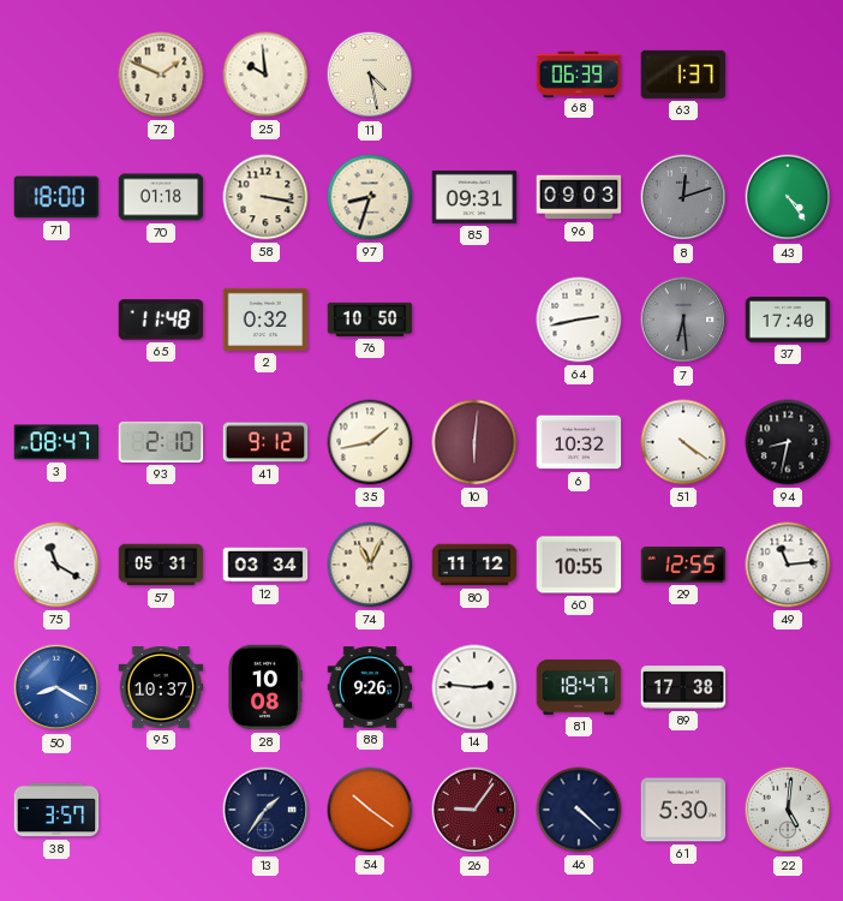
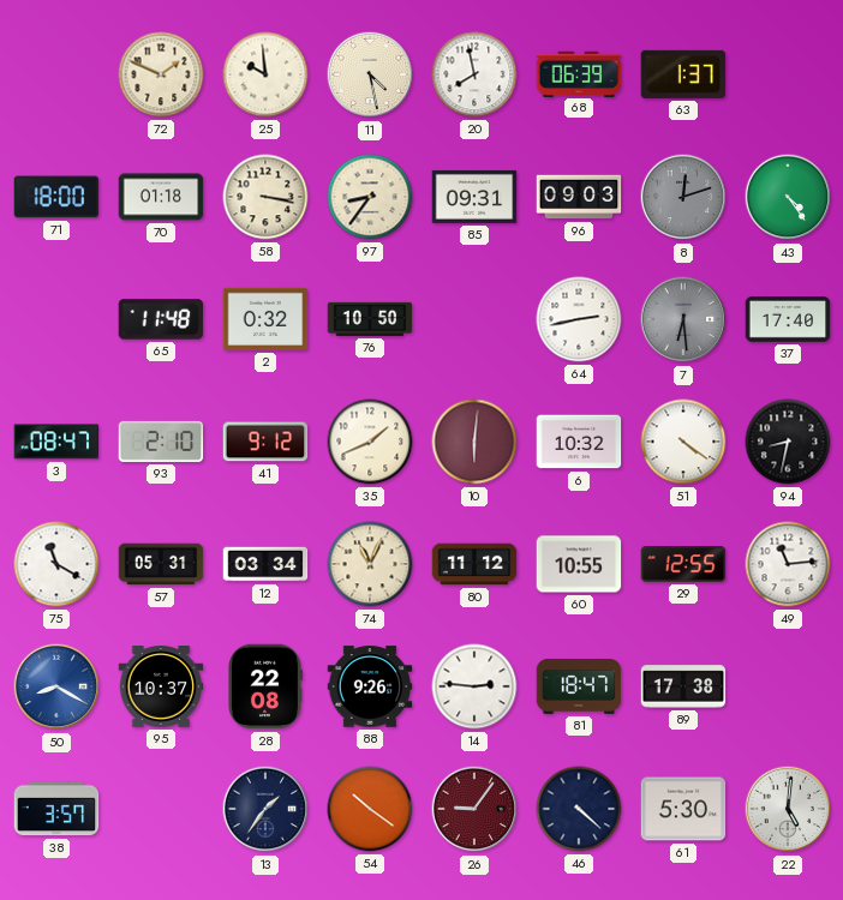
20: none -> 7:58 (474, 74)
97: 8:33 -> 8:36 (370, 197)
35: 1:43 -> 1:41 (370, 442)
28: 10:08 -> 22:08 (265, 686)
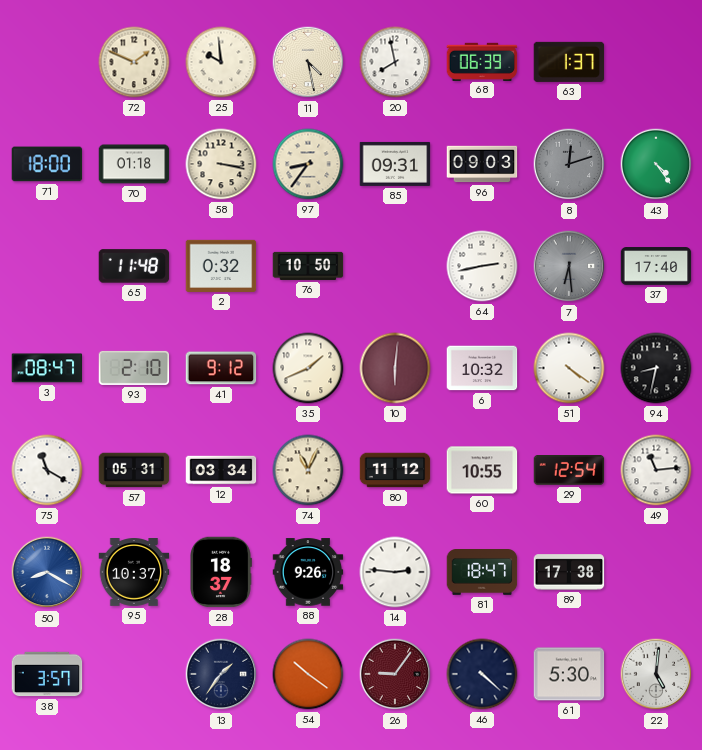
29: 12:55 -> 12:54 (569, 471)
28: 22:08 -> 18:37 (221, 572)
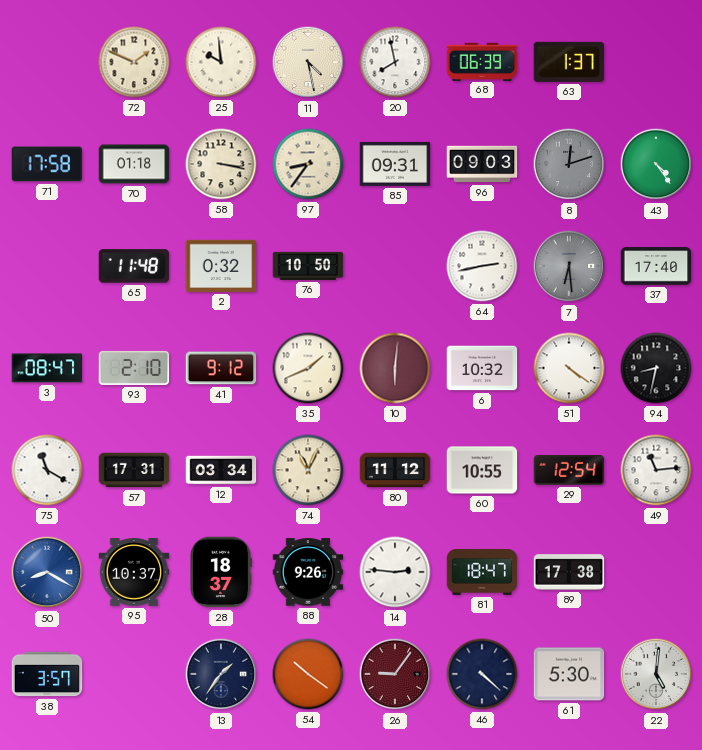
71: 18:00 -> 17:58 (47, 164)
57: 05:31 -> 17:31 (134, 470)
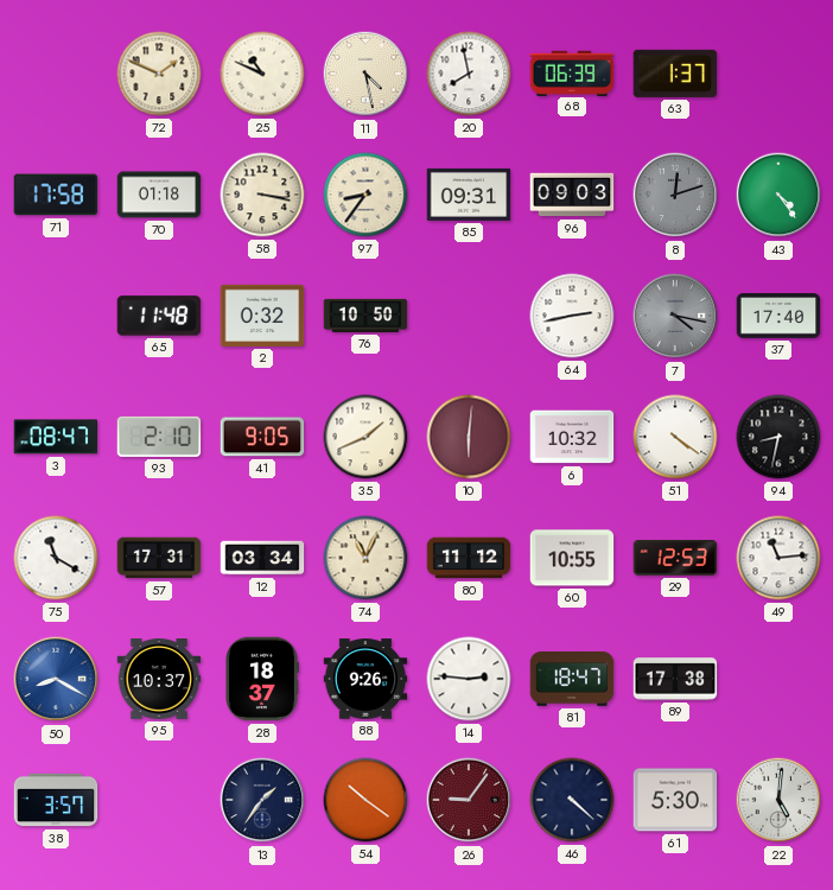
25: 9:59 -> 10:49 (262, 74)
7: 6:29 -> 4:17 (675, 316)
41: 9:12 -> 9:05 (262, 437)
29: 12:54 -> 12:53 (675, 559)
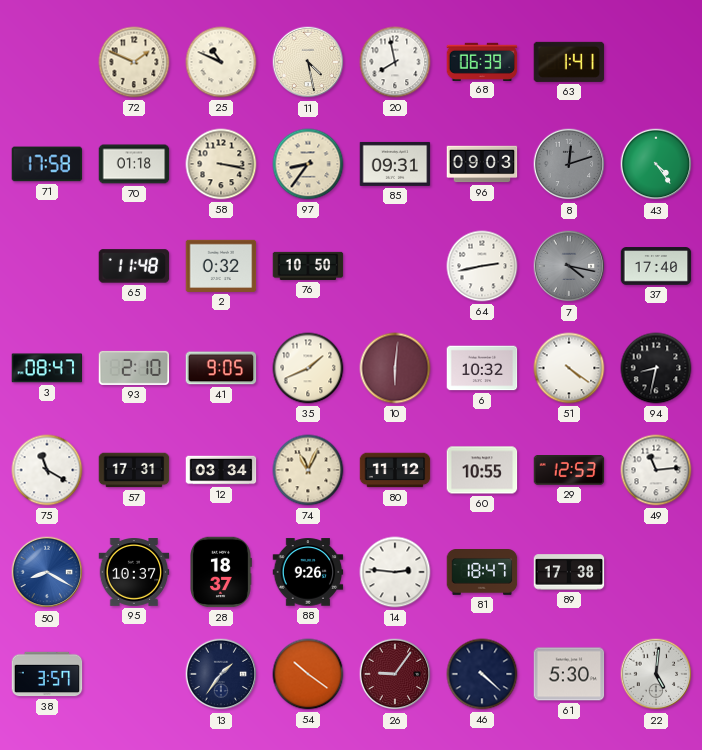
63: 1:37 -> 1:41 (569, 62)
